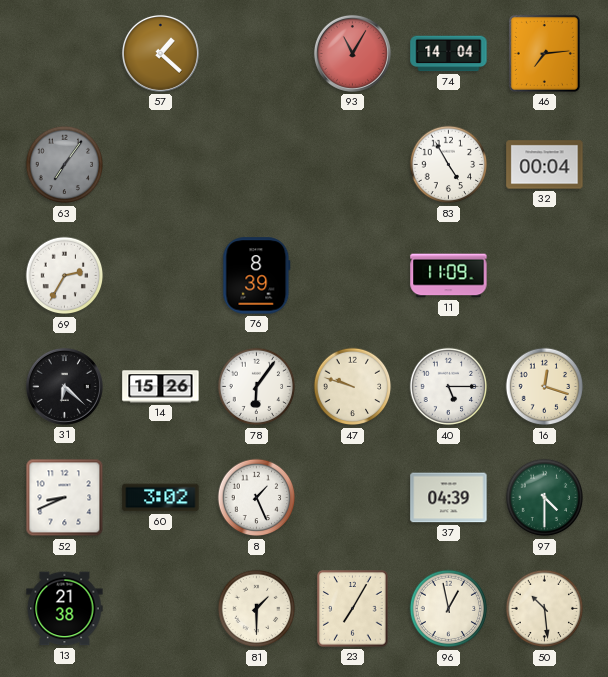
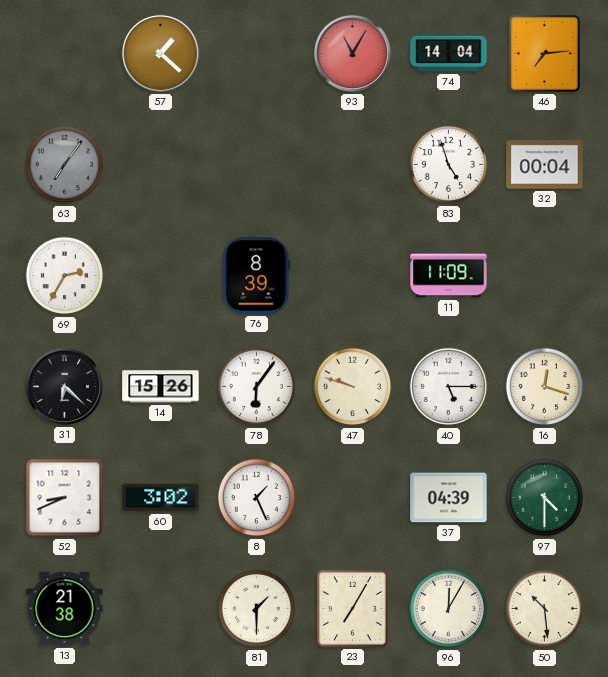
83: 4:55 -> 4:57 (449, 165)
96: 12:58 -> 12:05 (449, 609)
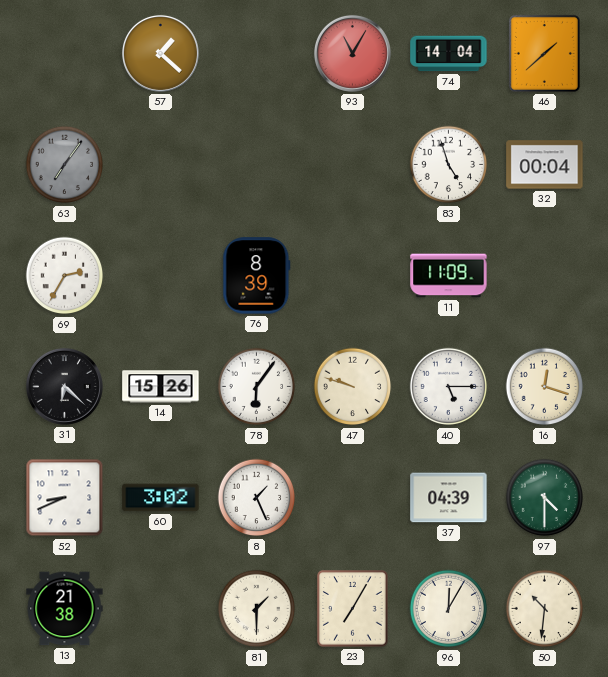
46: 7:14 -> 1:38 (544, 53)
50: 10:29 -> 10:31 (545, 609)
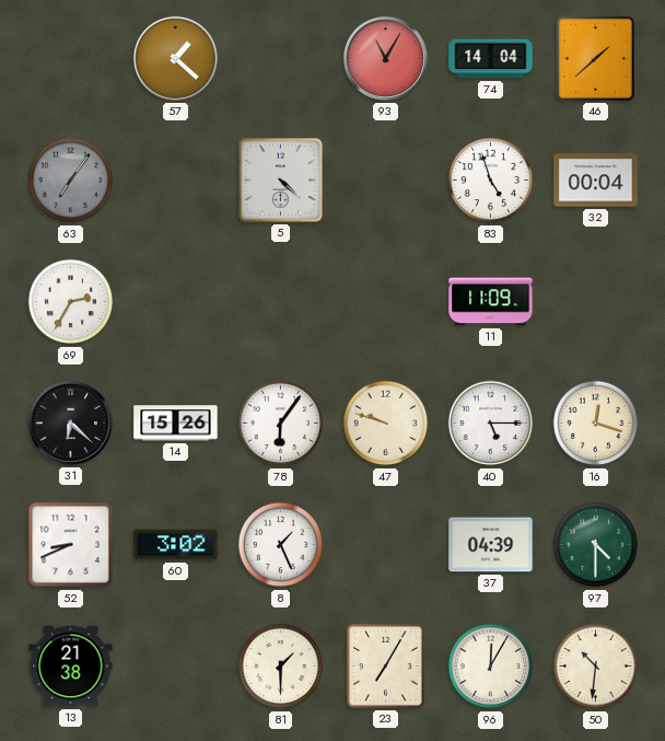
5: none -> 4:22 (281, 181)
76: 8:39 -> none (257, 276)
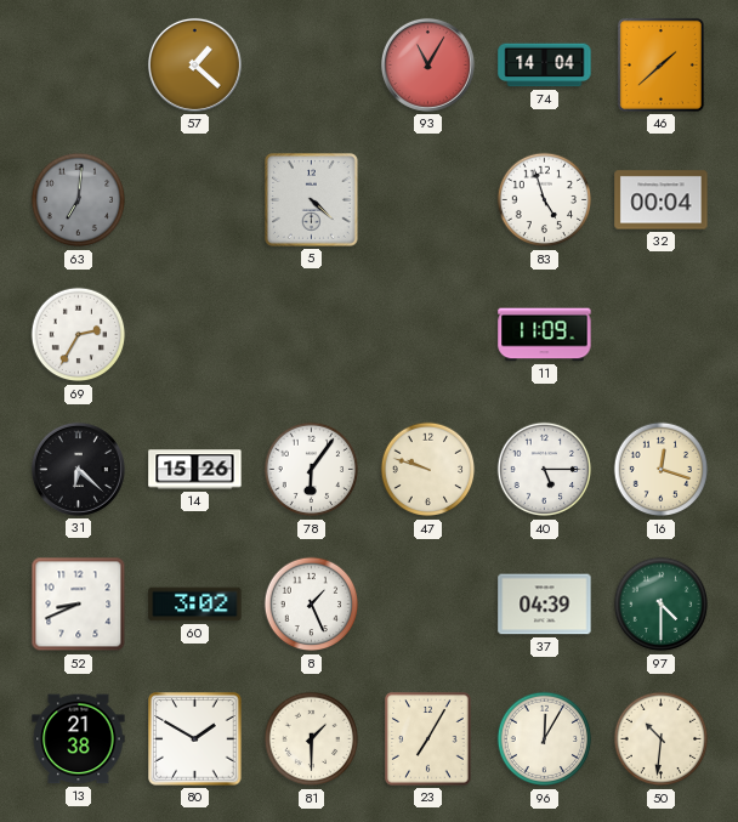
63: 7:06 -> 7:01 (79, 200)
80: none -> 1:50 (195, 739)
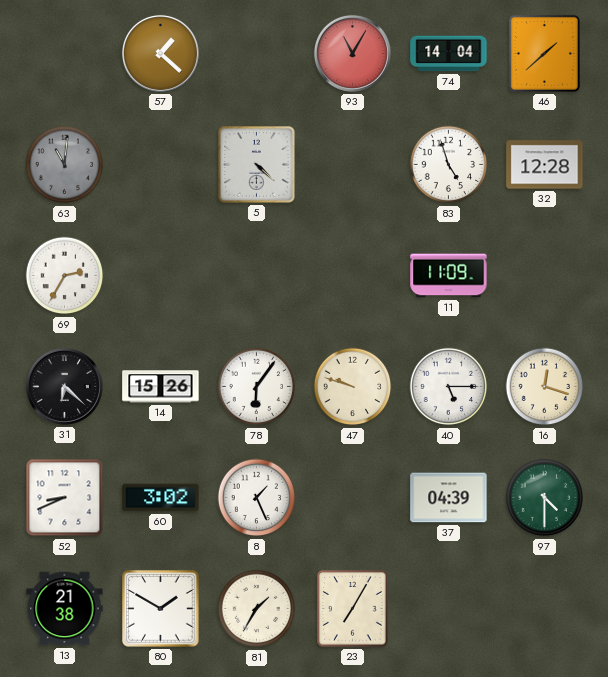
63: 7:01 -> 11:01 (65, 165)
32: 00:04 -> 12:28 (545, 165)
81: 1:30 -> 1:35 (257, 609)
96: 12:05 -> none (545, 739)
50: 10:31 -> none (662, 739)
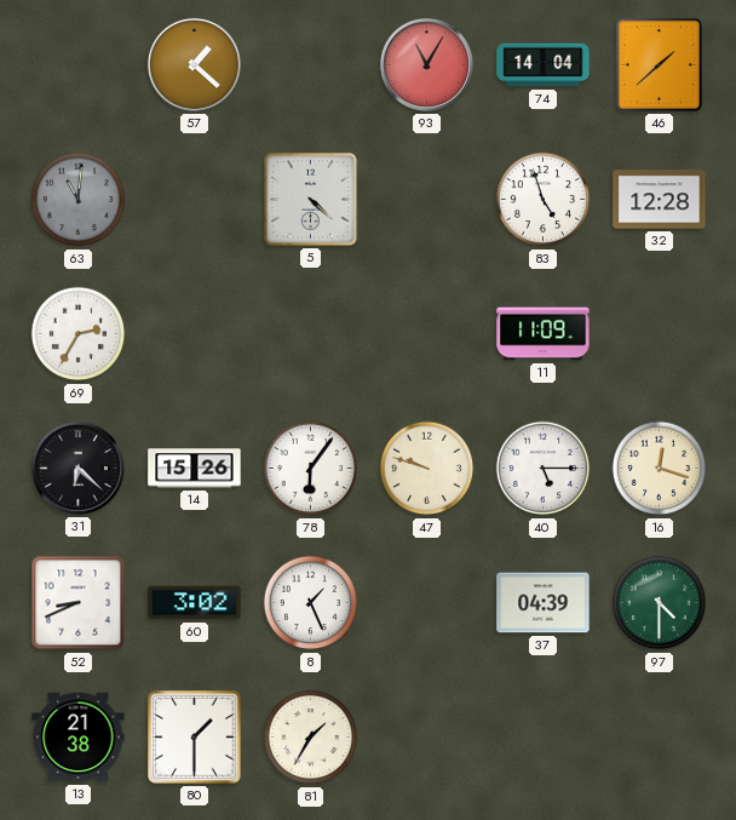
80: 1:50 -> 1:30 (195, 738)
23: 7:05 -> none (353, 609)
